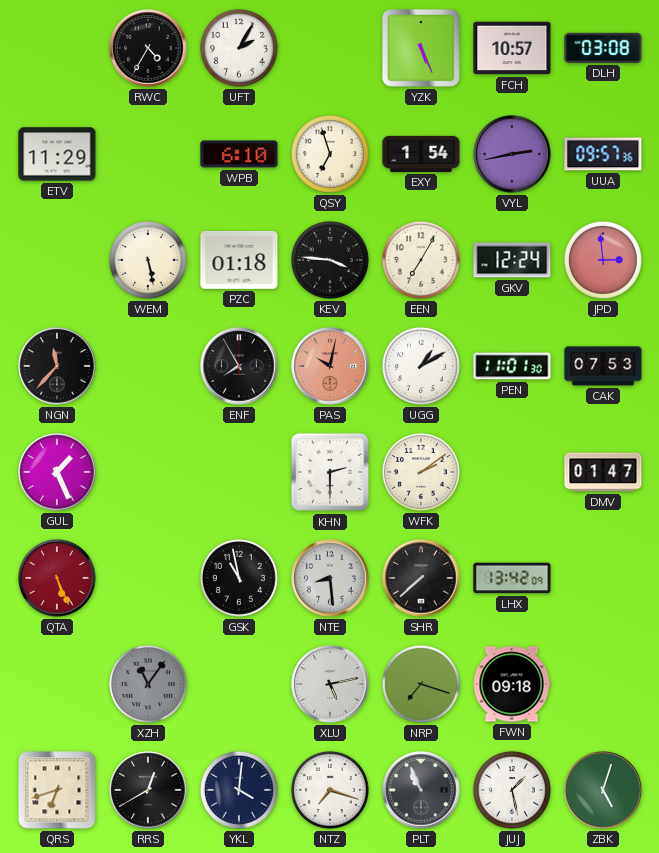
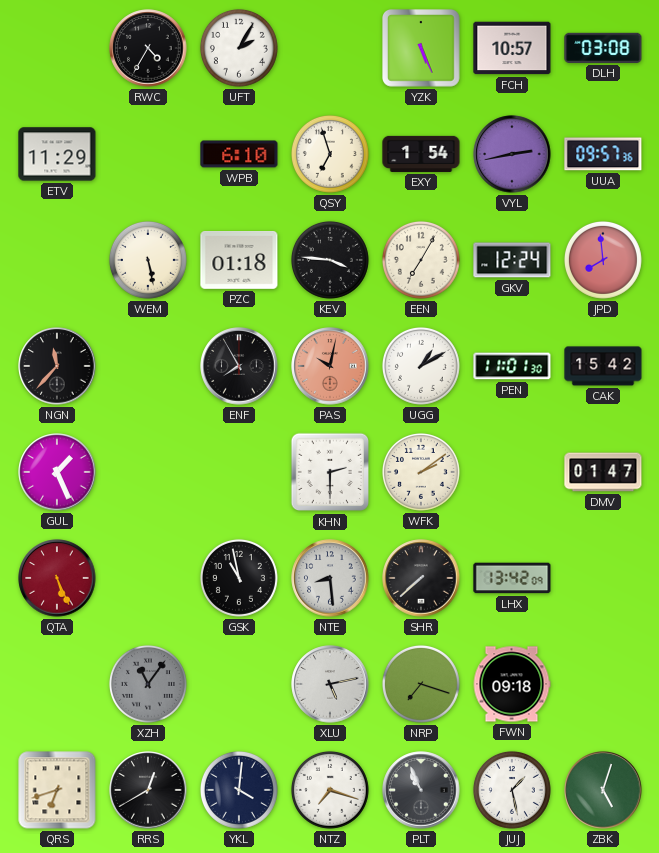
JPD: 2:59 -> 7:59 (603, 260)
CAK: 07:53 -> 15:42 (603, 366)
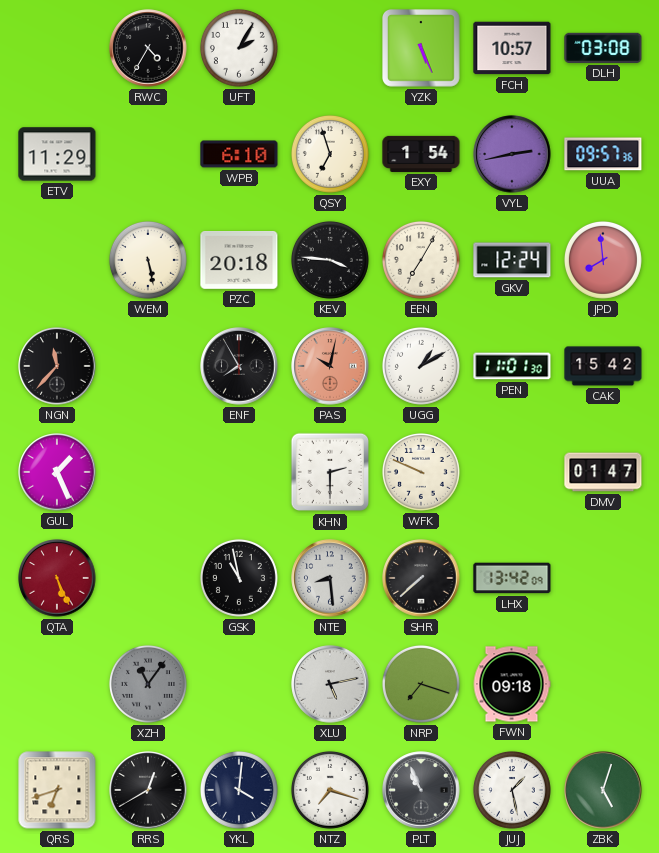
PZC: 01:18 -> 20:18 (239, 261)
WFK: 2:09 -> 9:49 (421, 472)
